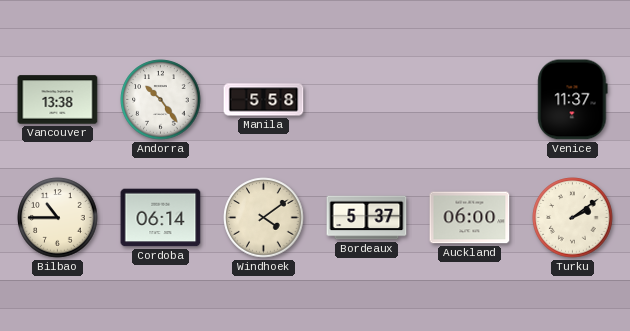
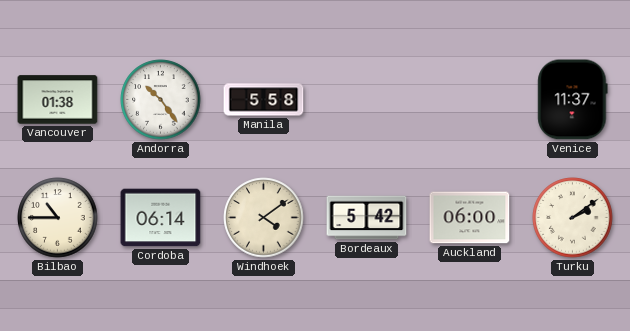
Vancouver: 13:38 -> 01:38 (58, 100)
Bordeaux: 5:37 -> 5:42 (367, 218)
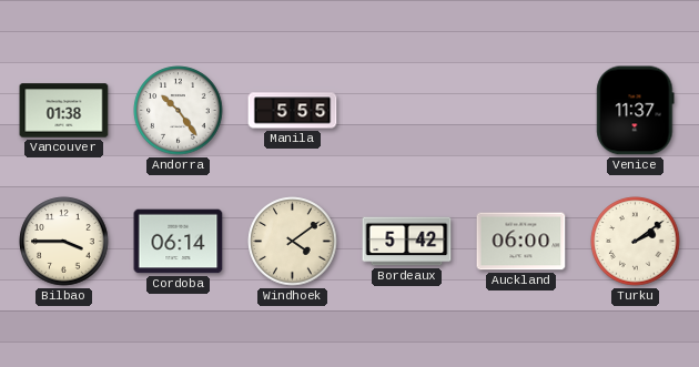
Manila: 5:58 -> 5:55 (293, 111)
Bilbao: 10:45 -> 3:45 (64, 242)
